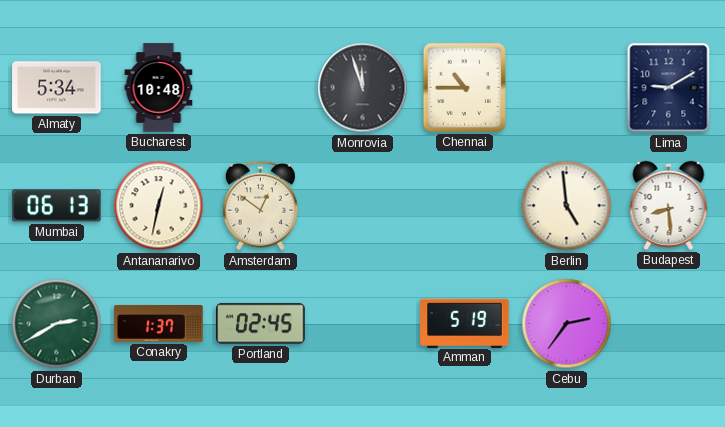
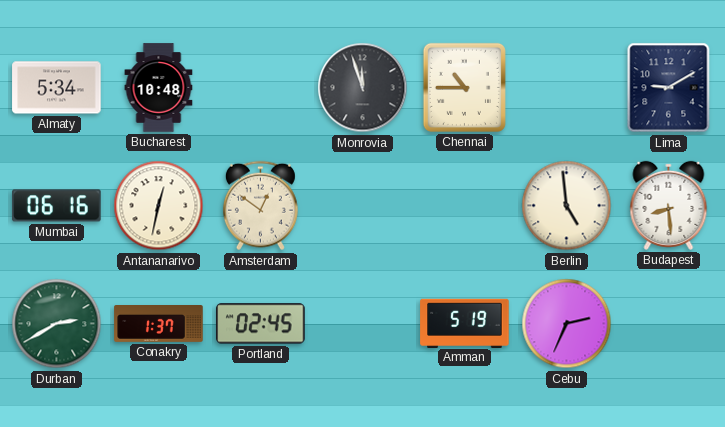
Mumbai: 06:13 -> 06:16 (57, 206)
Cebu: 2:36 -> 2:34 (567, 324)
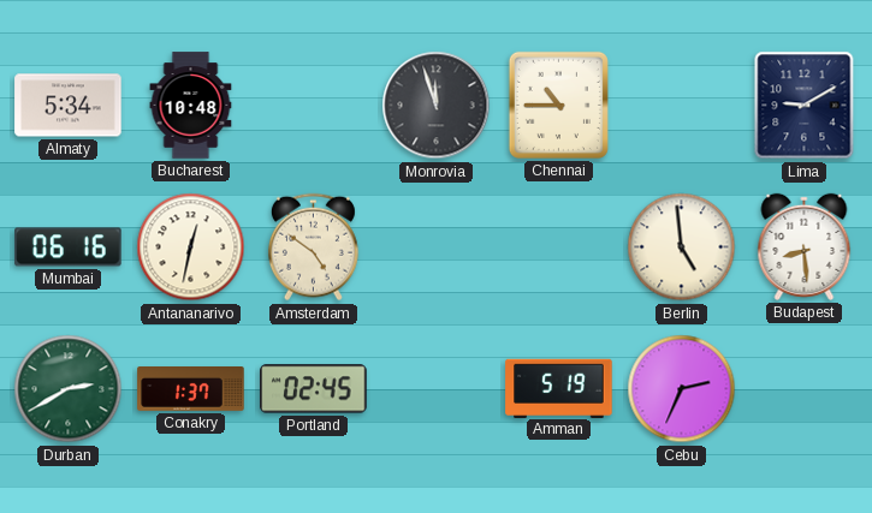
Amsterdam: 12:51 -> 4:51 (313, 247)
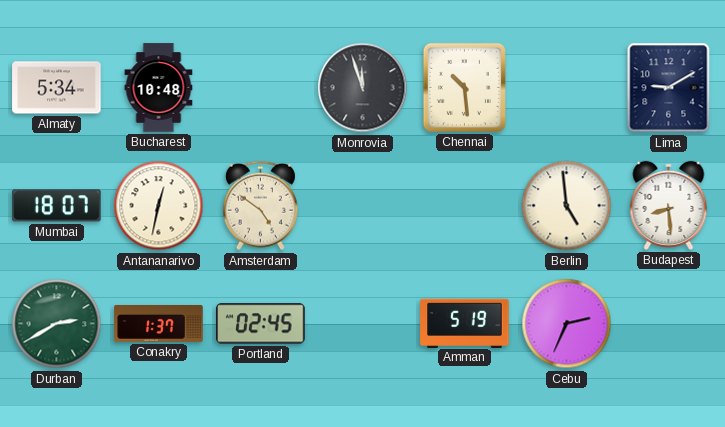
Chennai: 10:45 -> 10:29 (464, 87)
Mumbai: 06:16 -> 18:07 (57, 206)
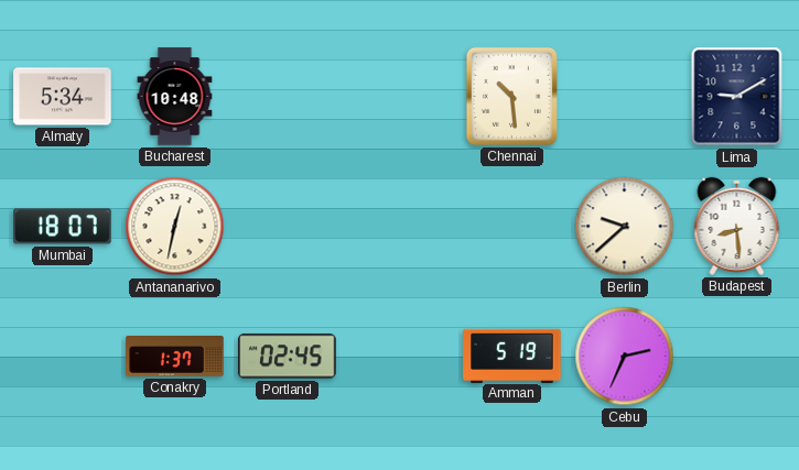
Monrovia: 11:57 -> none (363, 88)
Amsterdam: 4:51 -> none (260, 206)
Berlin: 4:59 -> 9:38 (625, 227)
Durban: 2:40 -> none (57, 324)
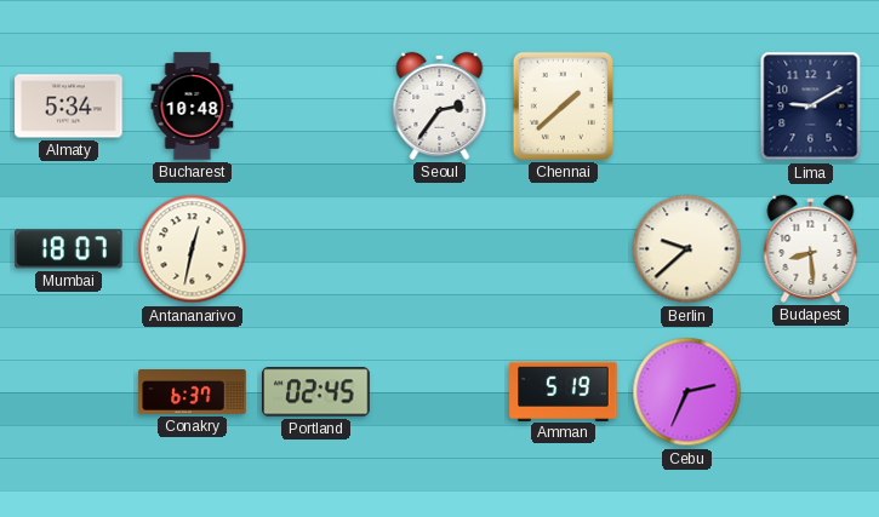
Seoul: none -> 2:36 (440, 105)
Chennai: 10:29 -> 1:38 (563, 105)
Conakry: 1:37 -> 6:37 (193, 392)
